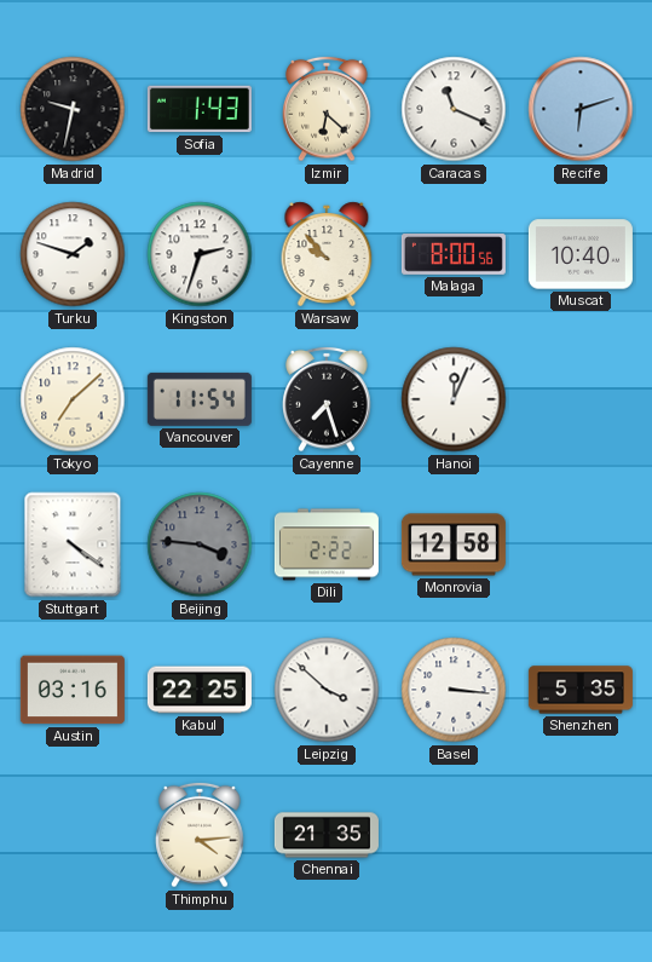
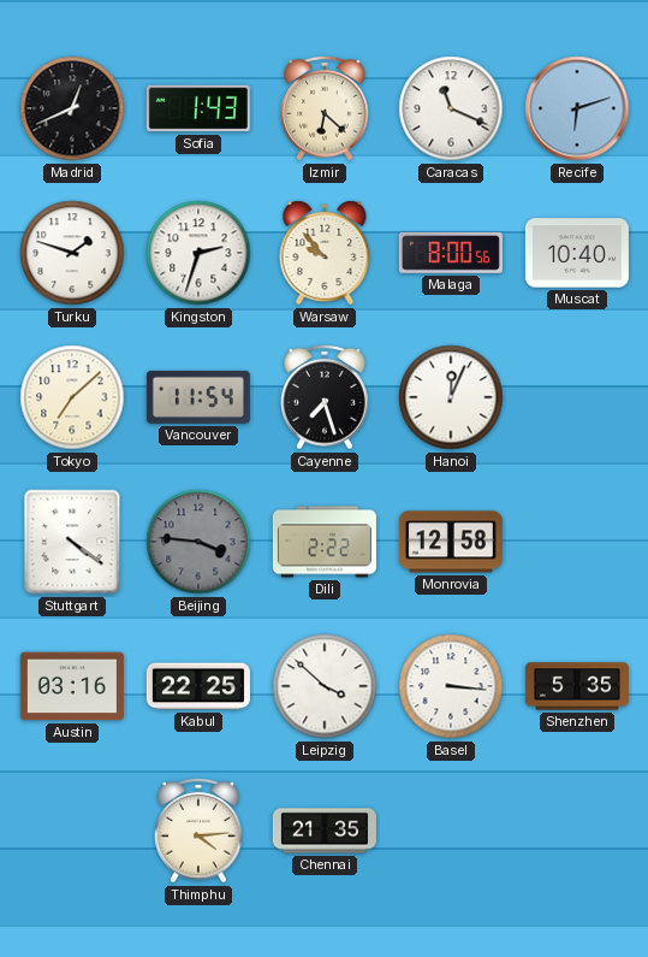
Madrid: 9:32 -> 12:41 (72, 108)
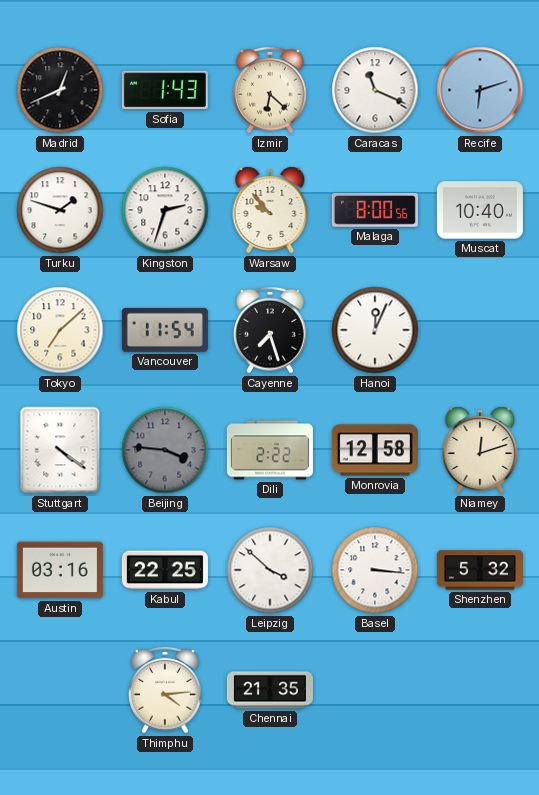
Niamey: none -> 12:12 (480, 450)
Shenzhen: 5:35 -> 5:32 (480, 570)
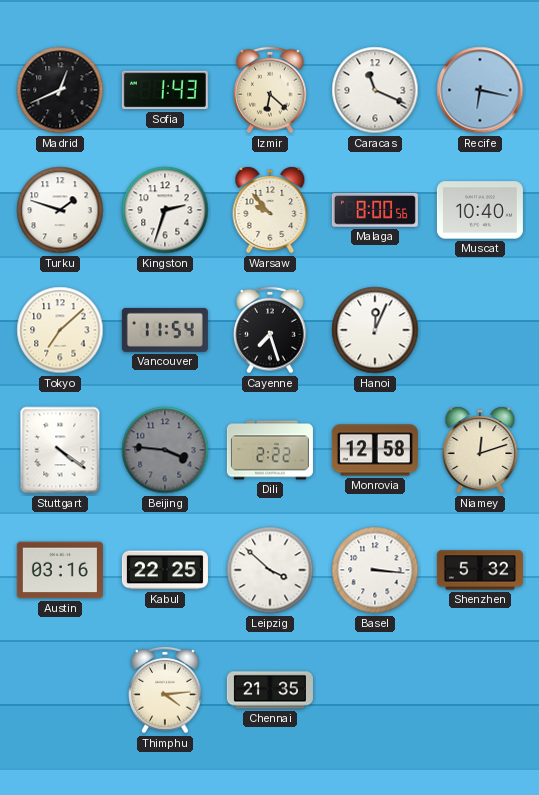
Recife: 6:12 -> 6:17 (480, 90)
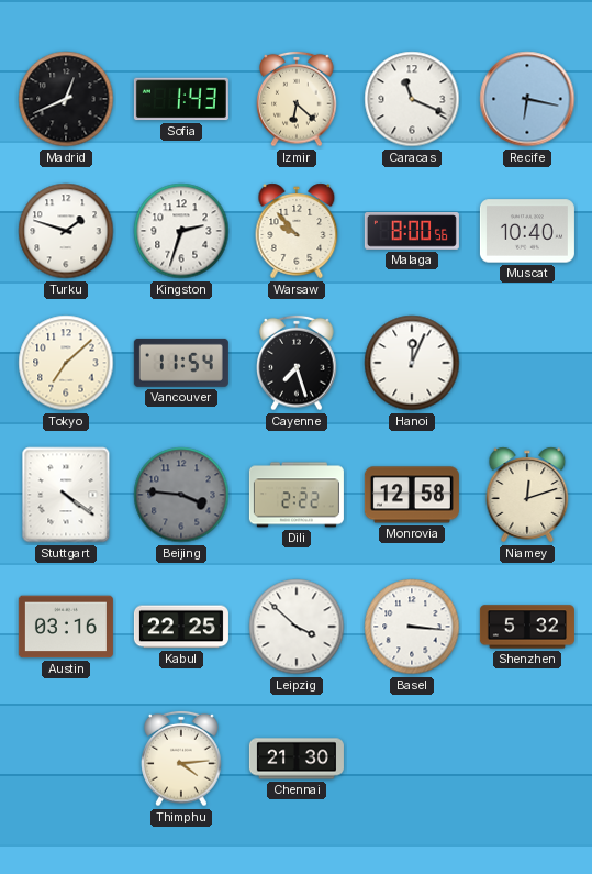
Chennai: 21:35 -> 21:30 (297, 759)
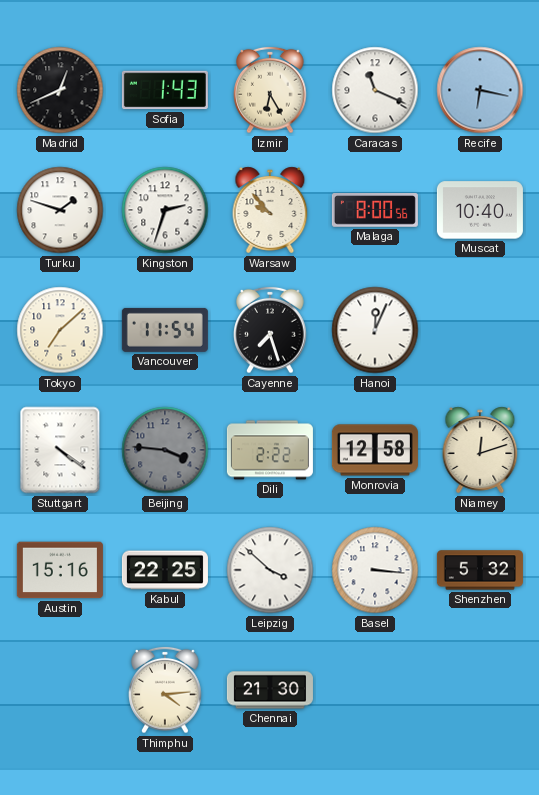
Izmir: 6:22 -> 6:25 (270, 90)
Austin: 03:16 -> 15:16 (60, 570)
